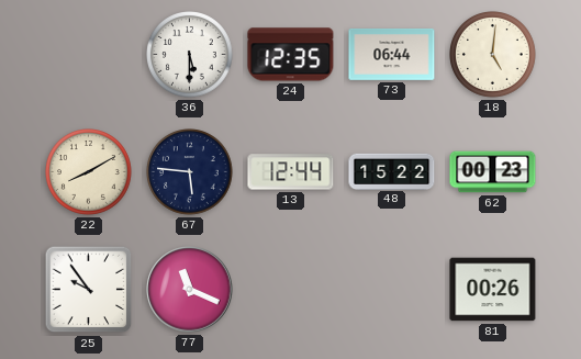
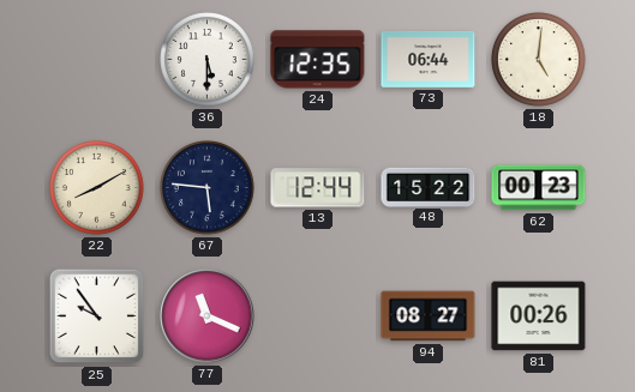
94: none -> 08:27 (429, 316)
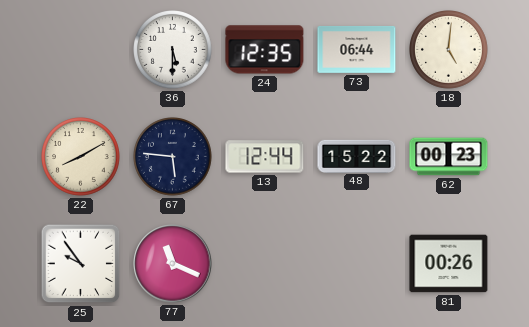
94: 08:27 -> none (429, 316)
